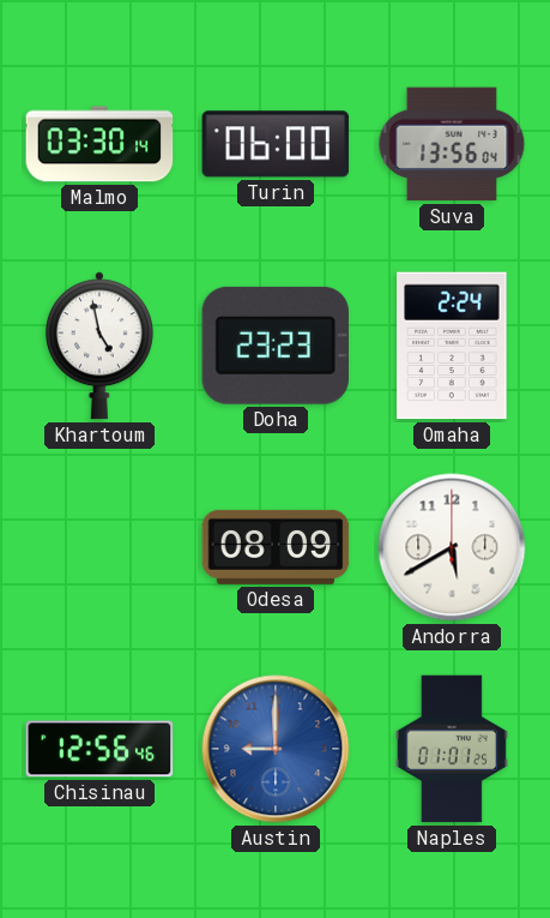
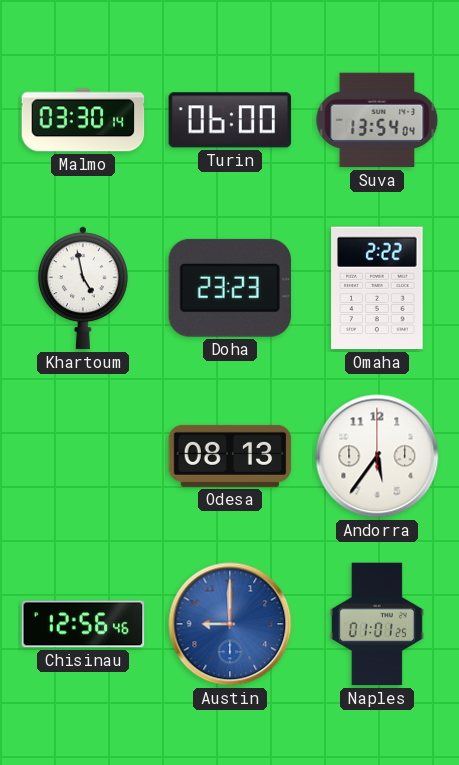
Suva: 13:56 -> 13:54 (377, 120)
Omaha: 2:24 -> 2:22 (377, 288)
Odesa: 08:09 -> 08:13 (230, 456)
Andorra: 5:40 -> 5:36 (377, 456)
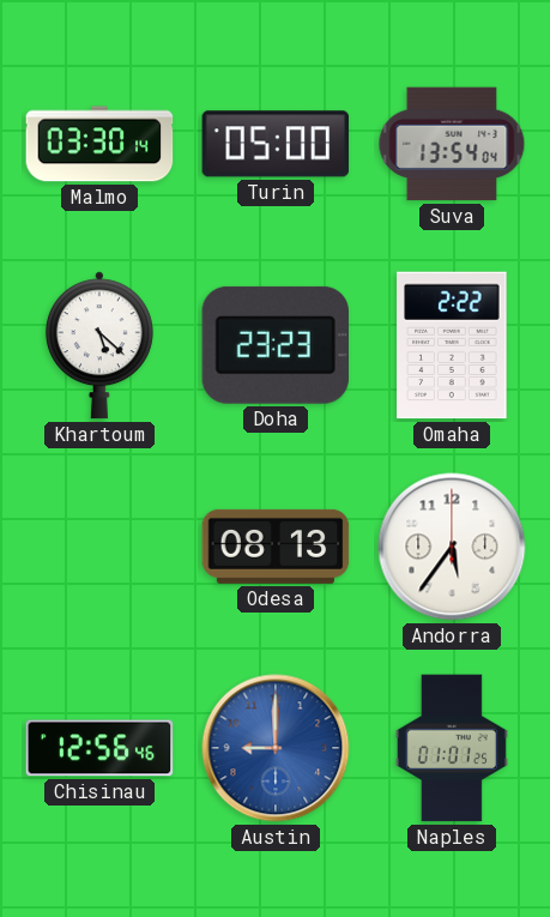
Turin: 06:00 -> 05:00 (276, 144)
Khartoum: 4:58 -> 5:22 (99, 345)
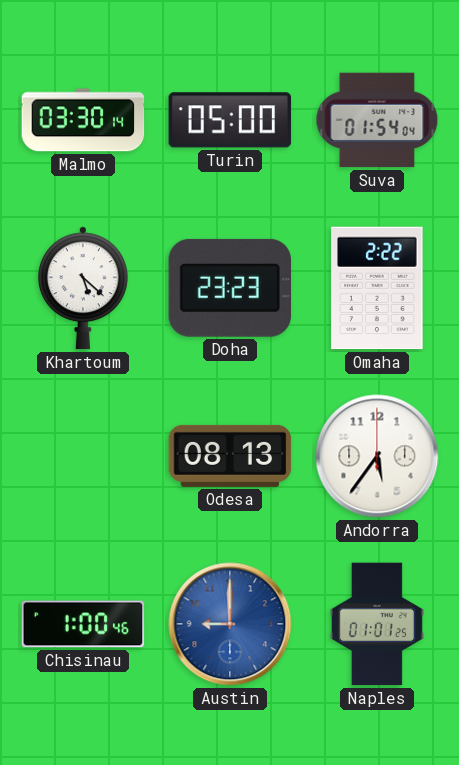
Suva: 13:54 -> 01:54 (377, 120)
Chisinau: 12:56 -> 1:00 (83, 624)
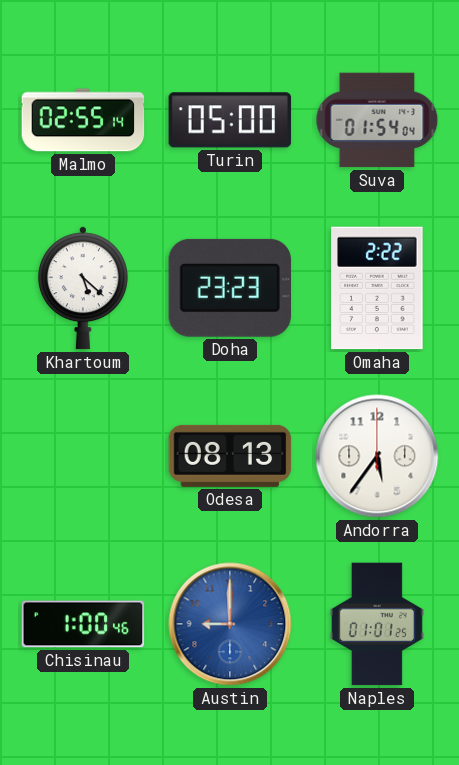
Malmo: 03:30 -> 02:55 (83, 120)
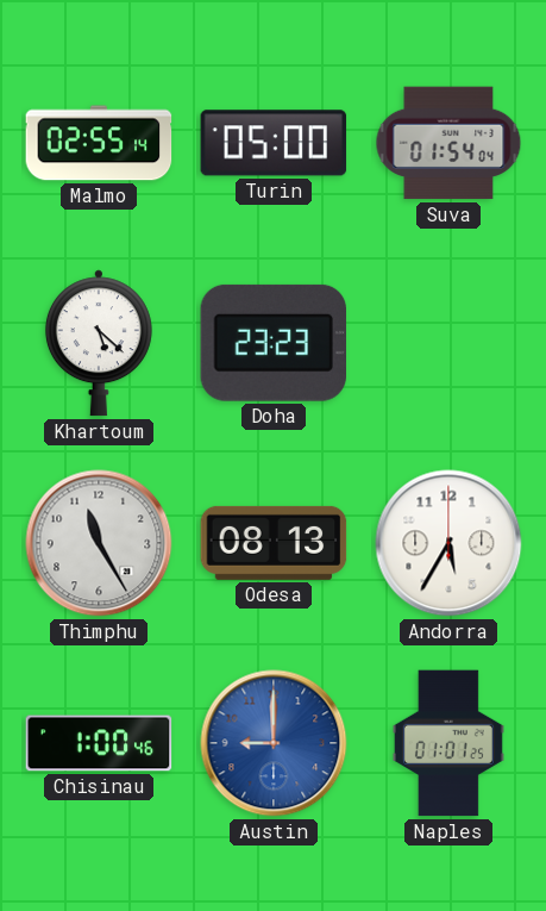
Omaha: 2:22 -> none (377, 288)
Thimphu: none -> 11:25 (99, 543)
Andorra: 5:36 -> 5:35 (448, 543)
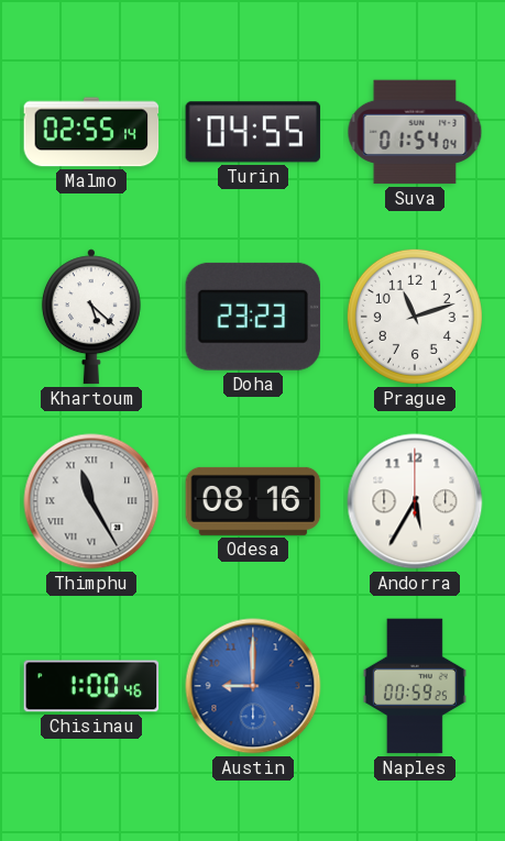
Turin: 05:00 -> 04:55 (253, 132)
Prague: none -> 11:12 (415, 317)
Thimphu numerals: Arabic -> Roman (91, 501)
Odesa: 08:13 -> 08:16 (253, 501)
Naples: 01:01 -> 00:59 (415, 686)
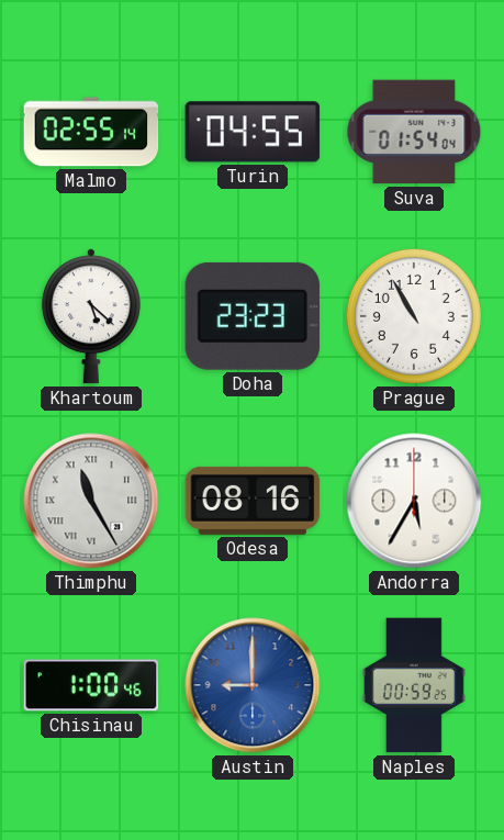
Prague: 11:12 -> 10:55 (414, 316)
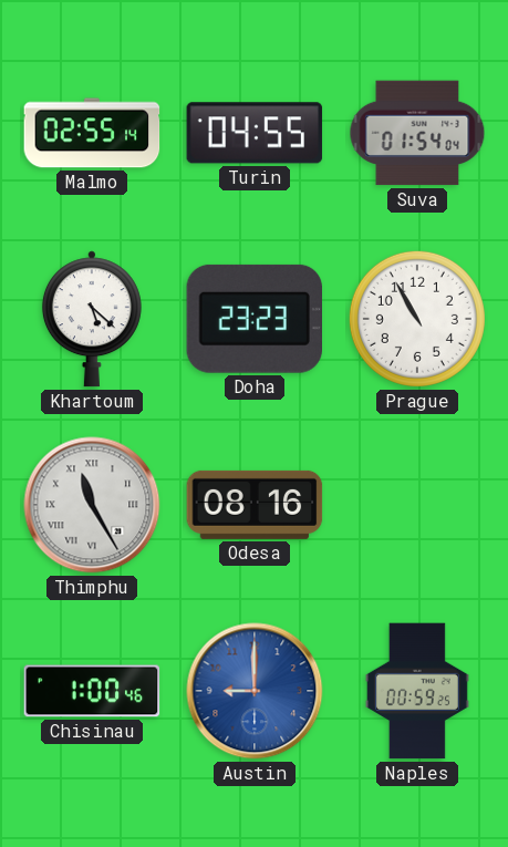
Andorra: 5:35 -> none (414, 501)
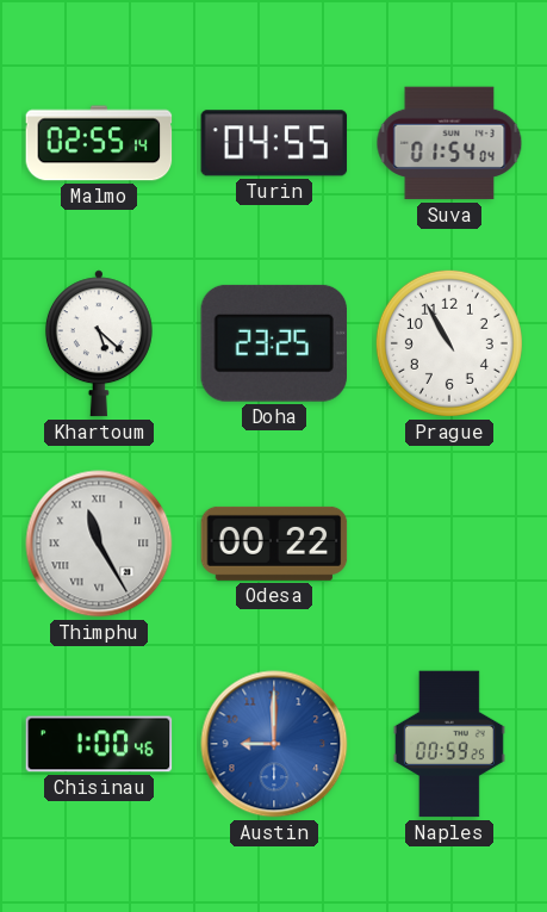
Doha: 23:23 -> 23:25 (273, 343)
Odesa: 08:16 -> 00:22 (274, 544)
